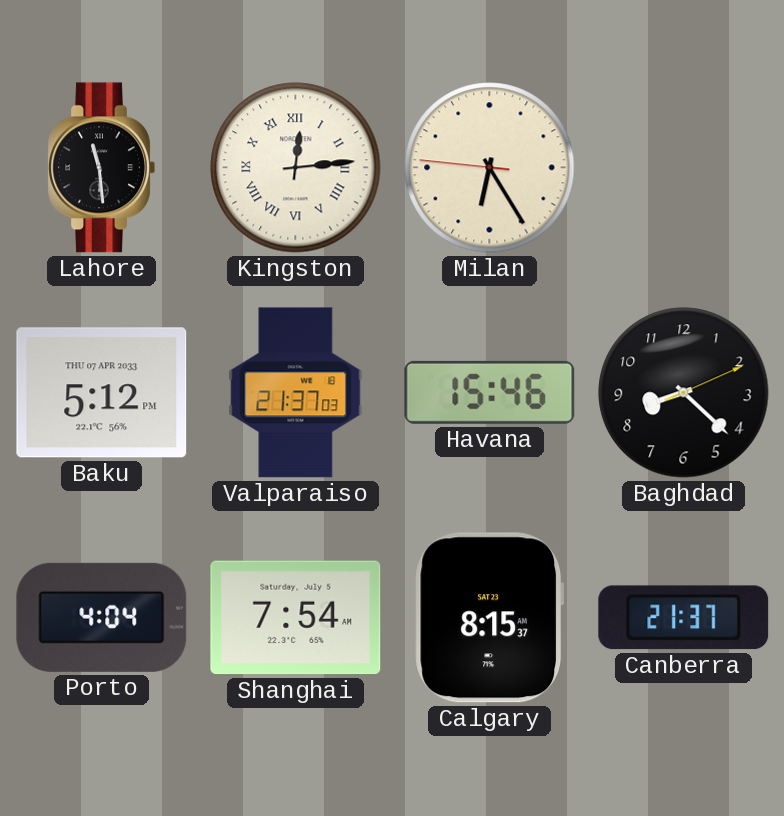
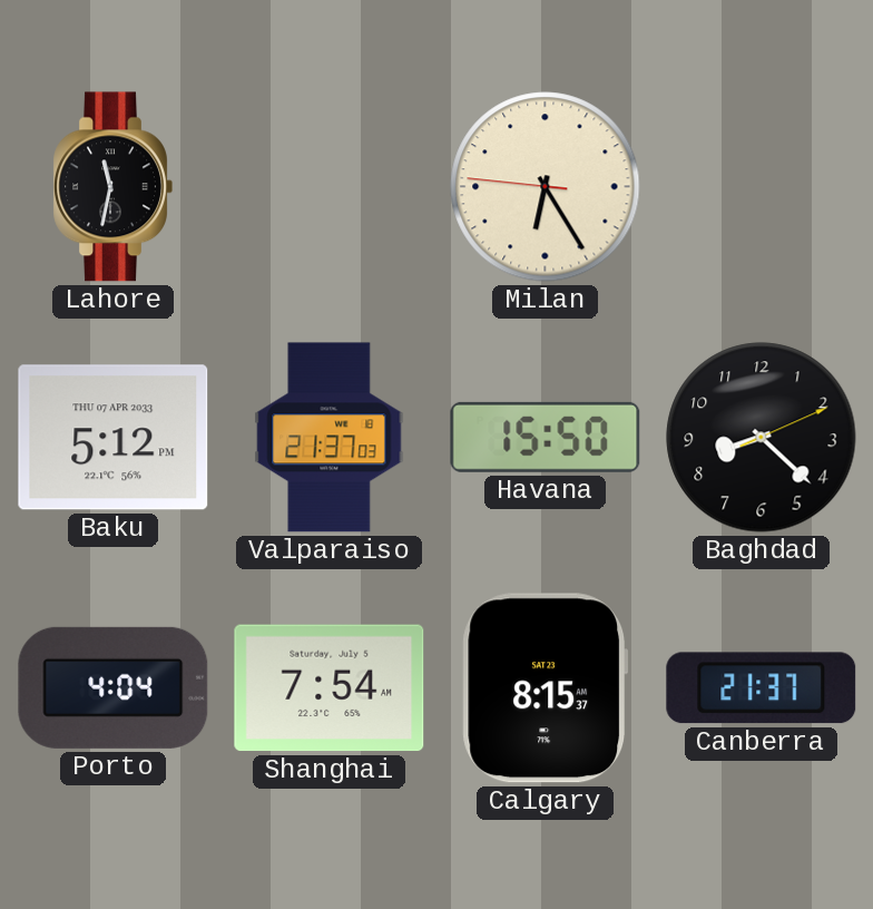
Lahore: 11:29 -> 11:32 (112, 187)
Kingston: 12:14 -> none (296, 168)
Havana: 15:46 -> 15:50 (546, 437)
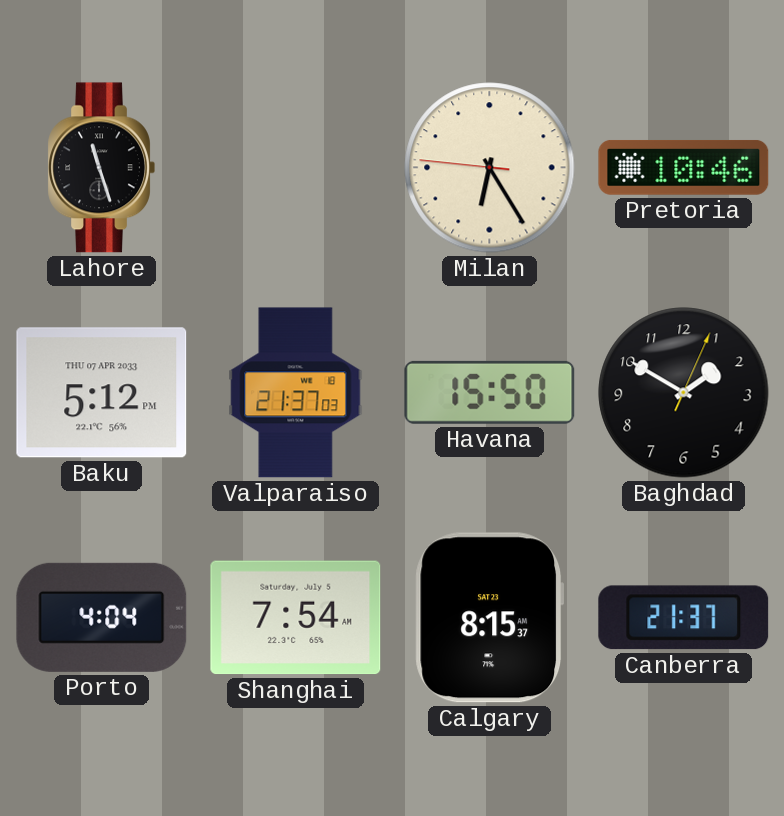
Lahore: 11:32 -> 11:27 (101, 168)
Pretoria: none -> 10:46 (684, 167)
Baghdad: 8:22 -> 1:50 (684, 393)
